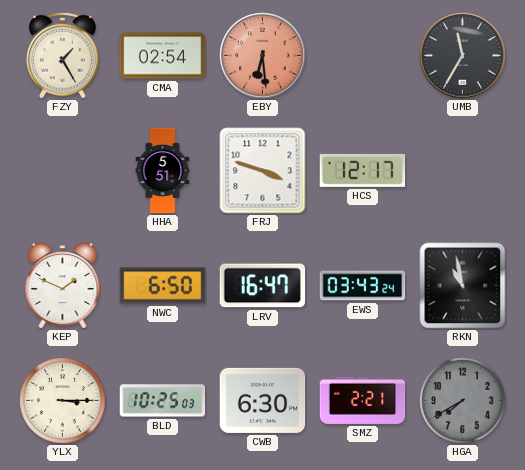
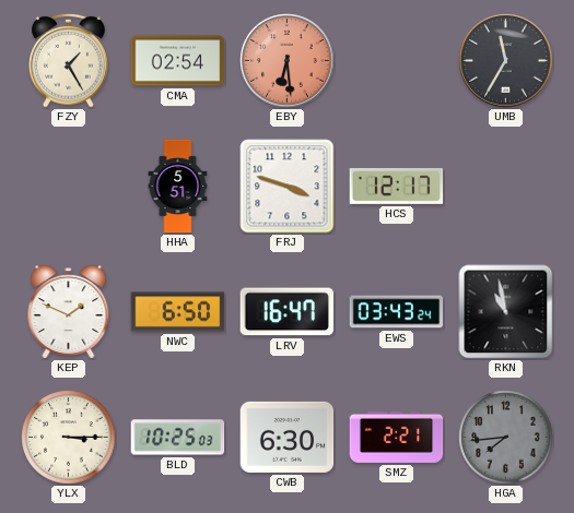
HGA: 7:40 -> 7:44 (506, 438)
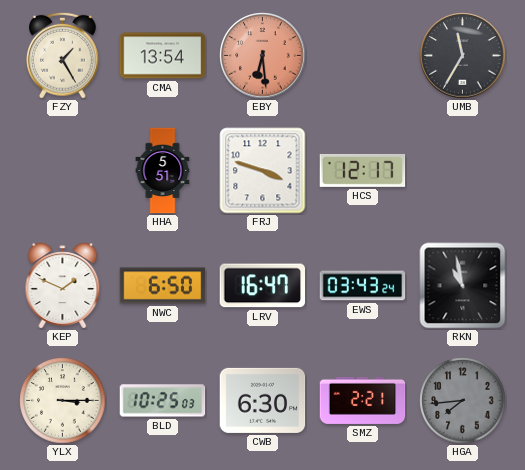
CMA: 02:54 -> 13:54 (163, 56)
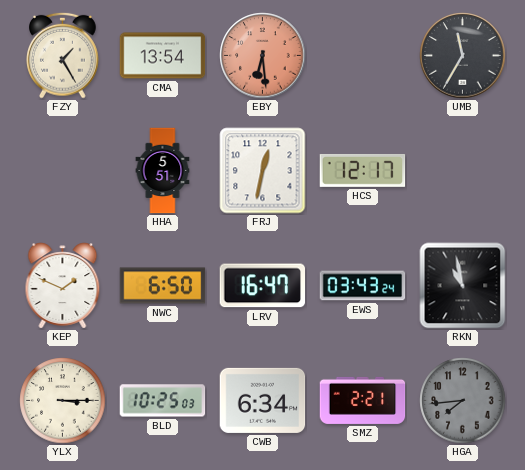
FRJ: 3:48 -> 12:32 (263, 171)
CWB: 6:30 -> 6:34 (263, 400)
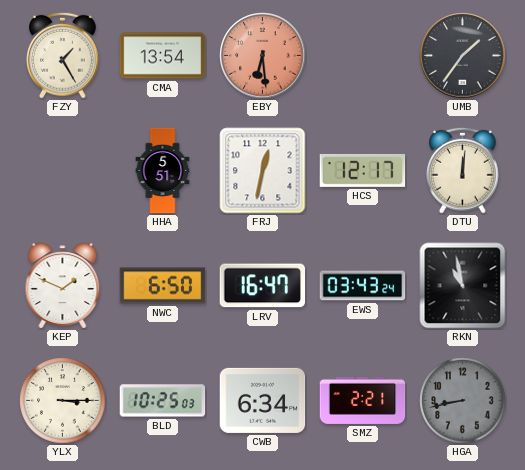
UMB: 11:35 -> 1:36 (463, 56)
DTU: none -> 12:01 (463, 170)
HGA: 7:44 -> 8:43 (463, 401)
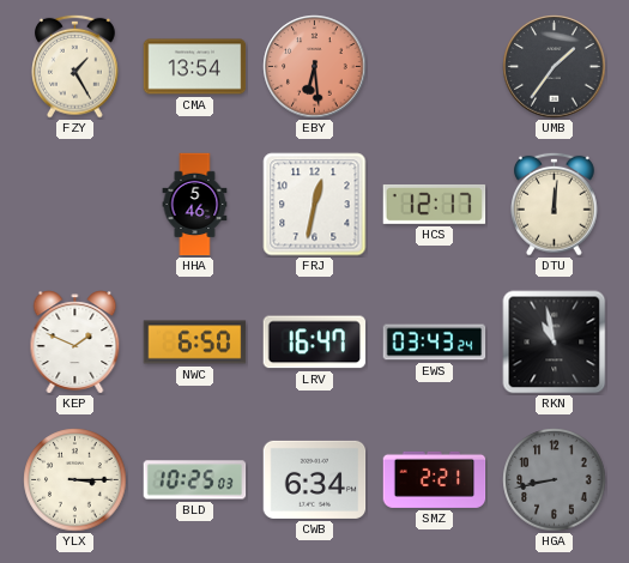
HHA: 5:51 -> 5:46 (195, 205)
